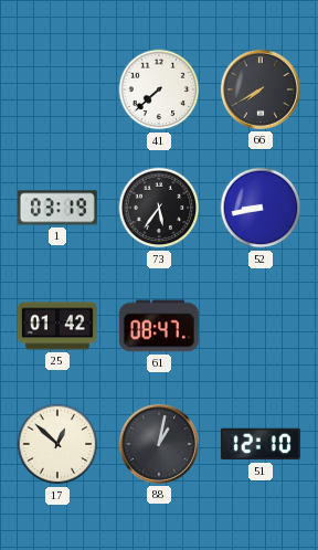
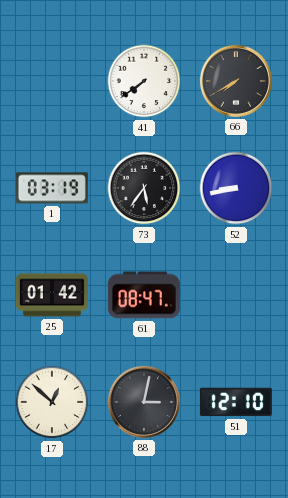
41: 7:38 -> 7:39 (144, 81)
88: 1:02 -> 3:02 (144, 402)
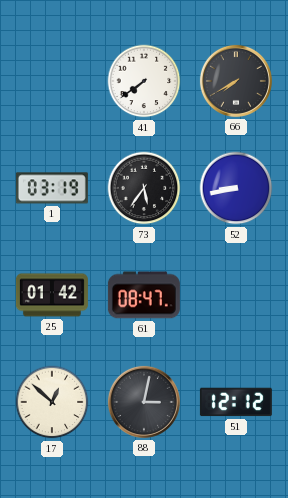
51: 12:10 -> 12:12 (236, 402)
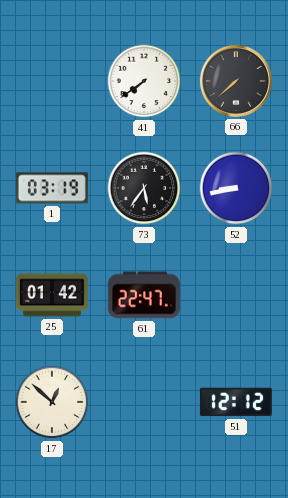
66: 7:40 -> 7:38 (236, 81)
61: 08:47 -> 22:47 (144, 295)
88: 3:02 -> none (144, 402)
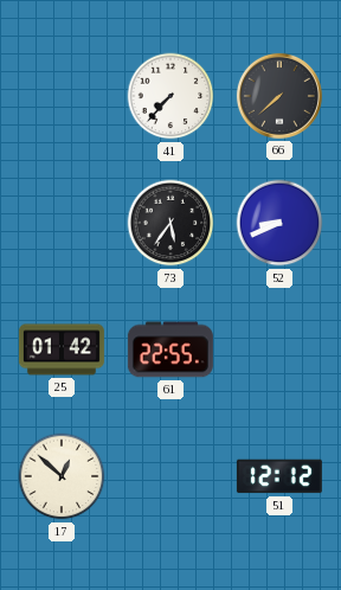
41: 7:39 -> 7:37 (170, 96)
1: 03:19 -> none (52, 188)
52: 8:43 -> 8:41 (279, 223)
61: 22:47 -> 22:55 (170, 349)
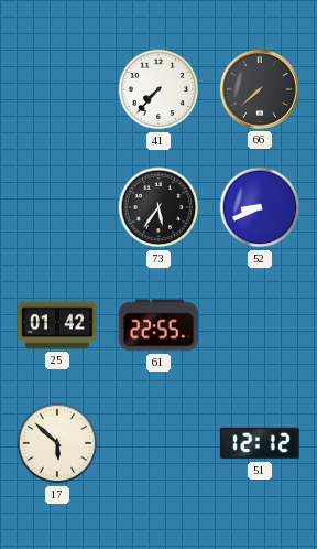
17: 12:52 -> 5:52 (57, 443)
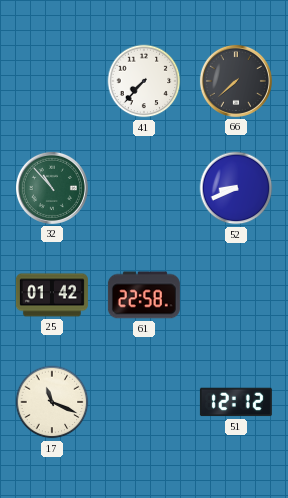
32: none -> 10:53 (52, 188)
73: 5:36 -> none (158, 207)
61: 22:55 -> 22:58 (144, 295)
17: 5:52 -> 11:19 (52, 402)
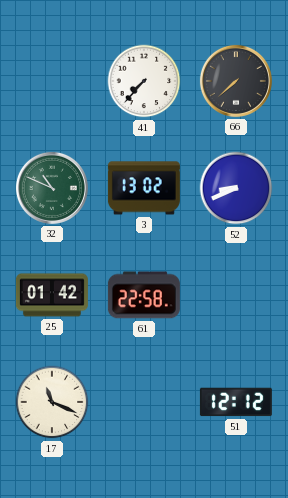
32: 10:53 -> 10:49 (52, 188)
3: none -> 13:02 (144, 188)
